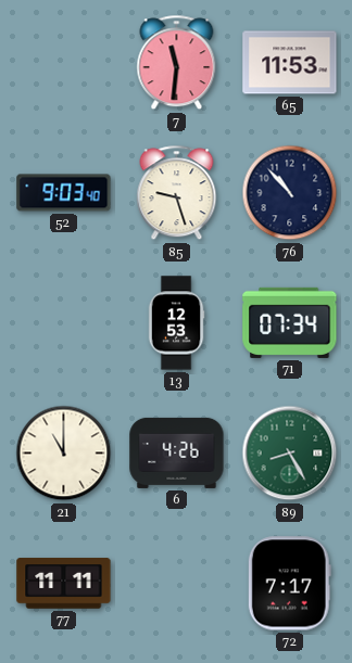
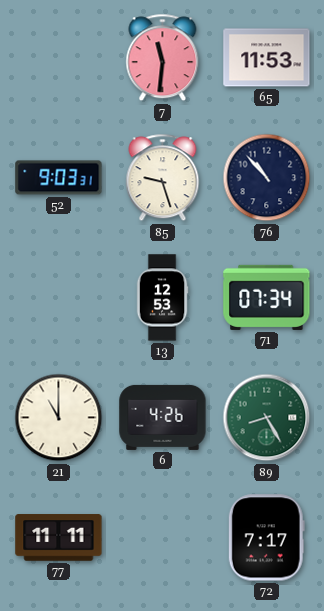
52: 9:03:40 -> 9:03:31 (59, 178)
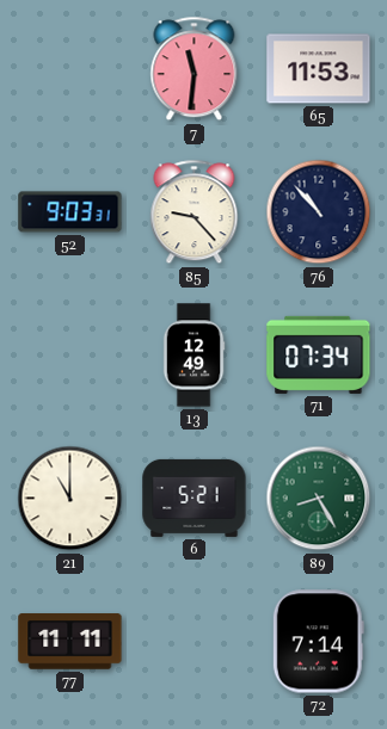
85: 9:27 -> 9:23 (195, 212)
13: 12:53 -> 12:49 (193, 356)
6: 4:26 -> 5:21 (195, 498)
72: 7:17 -> 7:14 (318, 642)
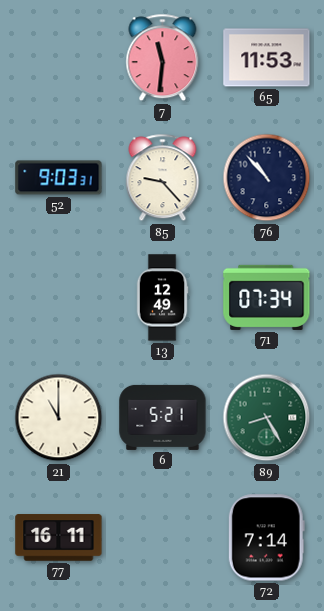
77: 11:11 -> 16:11 (59, 538)
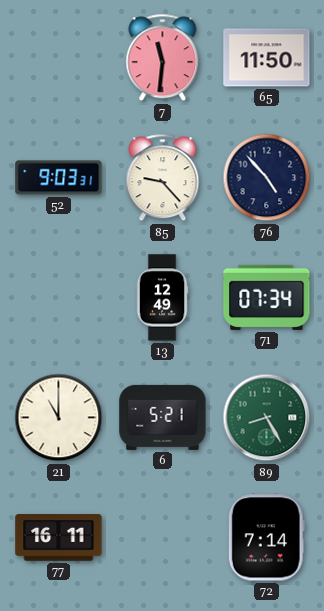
65: 11:53 -> 11:50 (267, 58)
76: 10:53 -> 4:53 (267, 178)
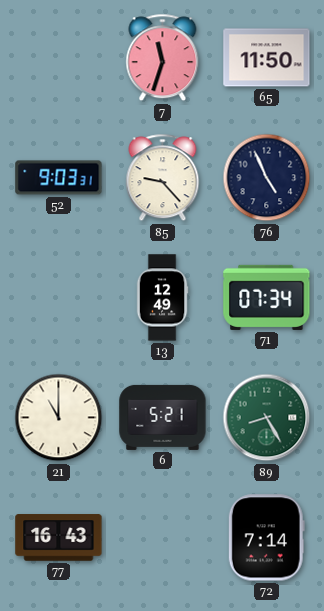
7: 11:31 -> 11:33 (163, 58)
76: 4:53 -> 4:56 (267, 178)
77: 16:11 -> 16:43 (59, 538)
